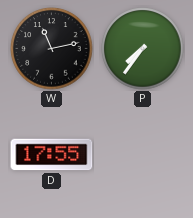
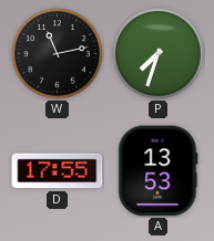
P: 7:36 -> 7:33 (159, 54)
A: none -> 13:53 (159, 171)
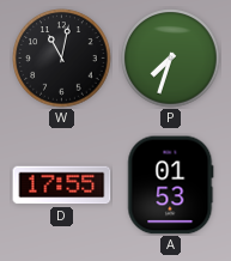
W: 11:13 -> 11:02 (62, 59)
A: 13:53 -> 01:53 (171, 186)
